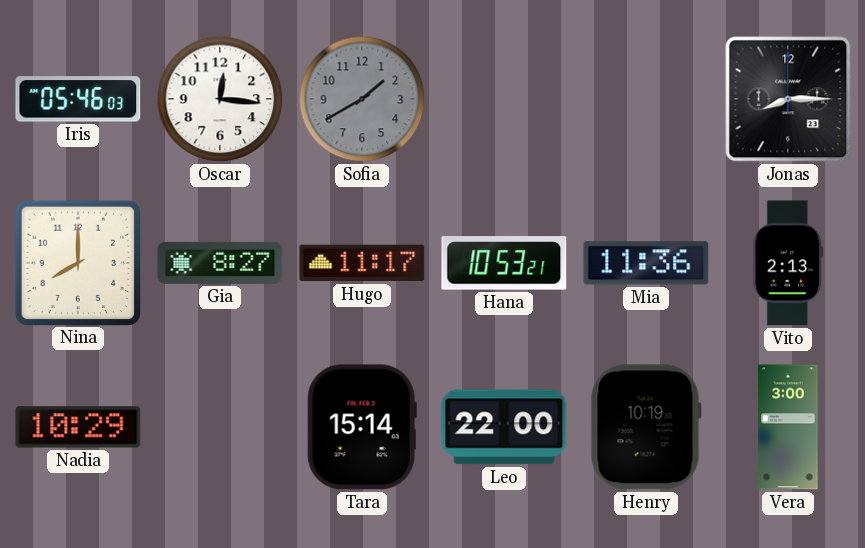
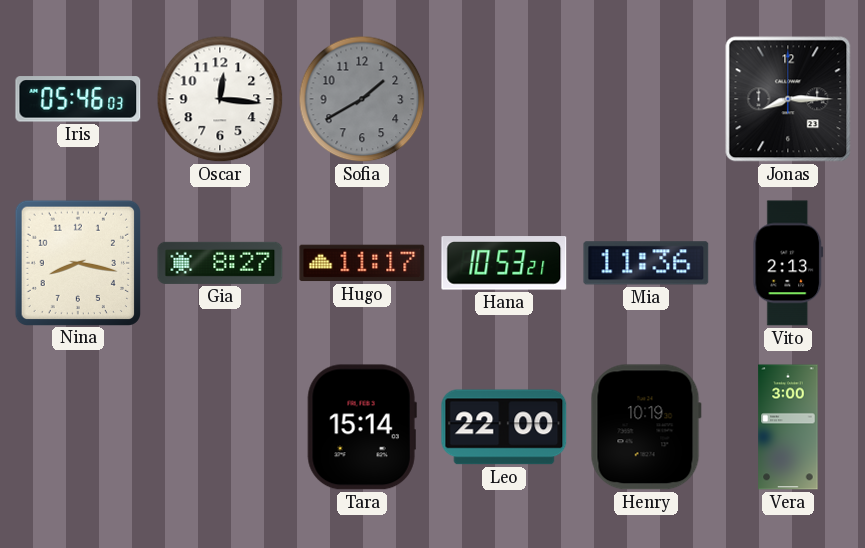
Nina: 8:00 -> 8:17 (77, 262)
Nadia: 10:29 -> none (78, 427)
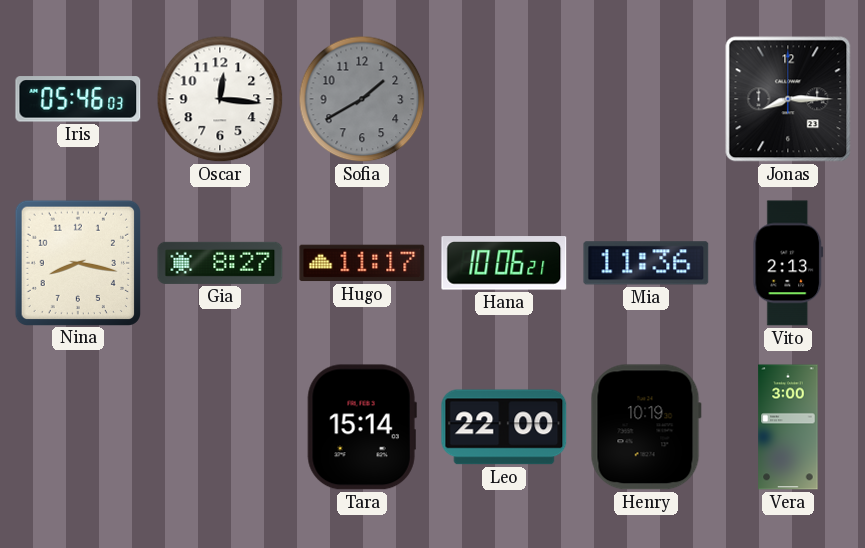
Hana: 10:53 -> 10:06 (504, 263)
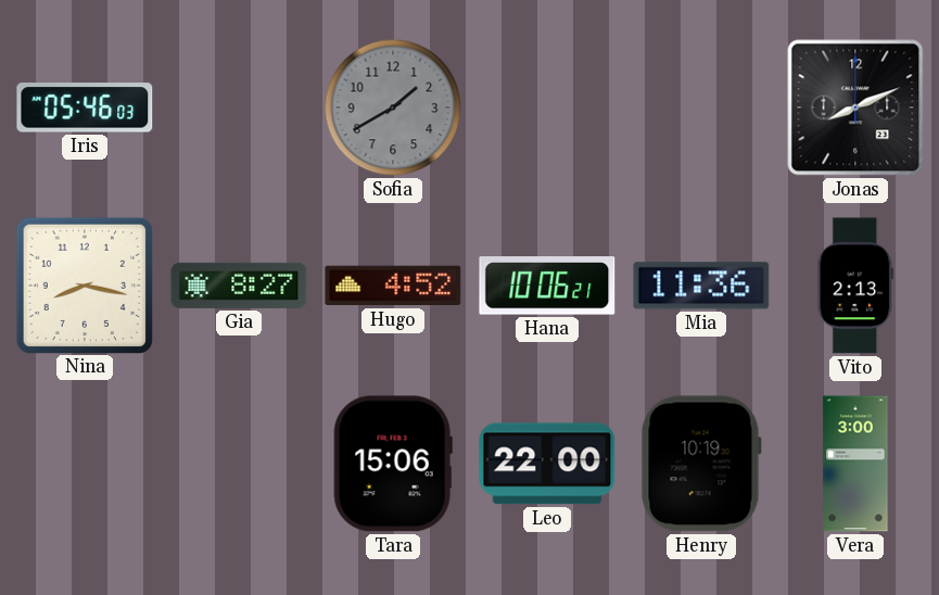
Oscar: 12:16 -> none (220, 99)
Jonas: 8:15 -> 8:11 (855, 107)
Hugo: 11:17 -> 4:52 (393, 286)
Tara: 15:14 -> 15:06 (393, 464)
